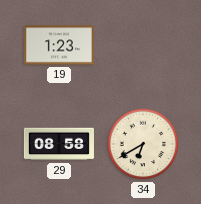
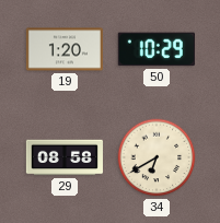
19: 1:23 -> 1:20 (65, 49)
50: none -> 10:29 (157, 49)
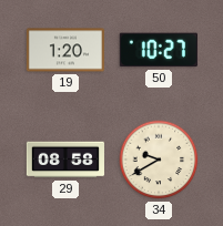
50: 10:29 -> 10:27 (159, 50)
34: 6:40 -> 9:40 (159, 160)
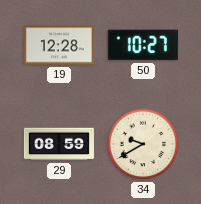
19: 1:20 -> 12:28 (59, 45)
29: 08:58 -> 08:59 (59, 144)
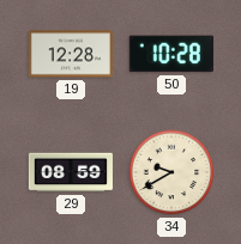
50: 10:27 -> 10:28 (171, 54)
